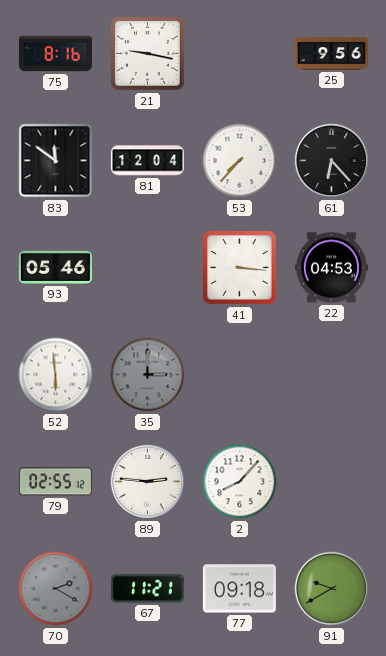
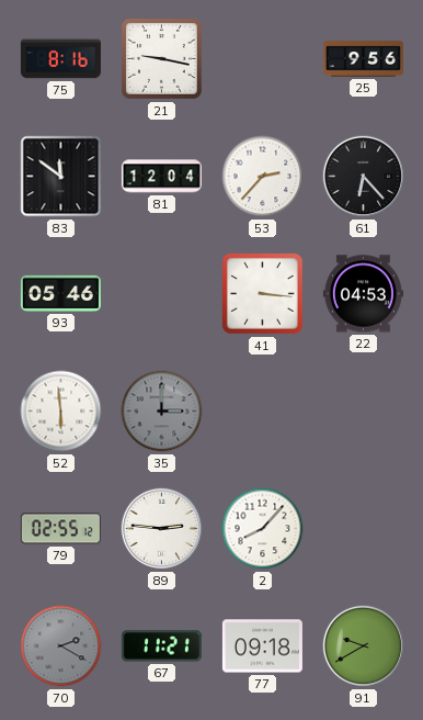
53: 7:37 -> 2:37 (263, 177)
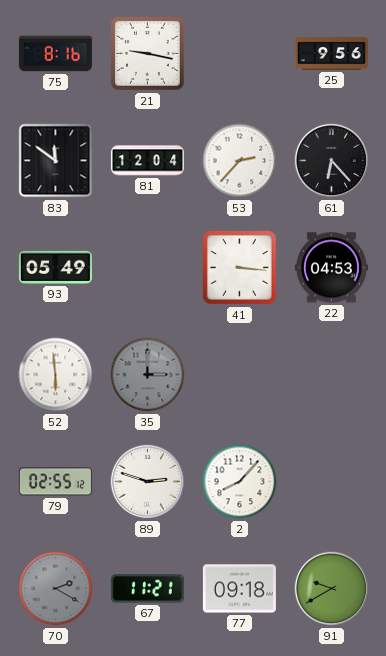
93: 05:46 -> 05:49 (55, 267)
89: 2:46 -> 2:48 (148, 482)
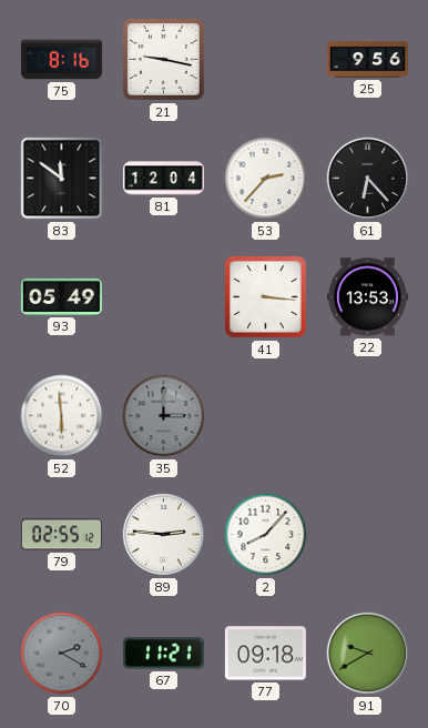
22: 04:53 -> 13:53 (367, 297)
89: 2:48 -> 2:46 (164, 535)
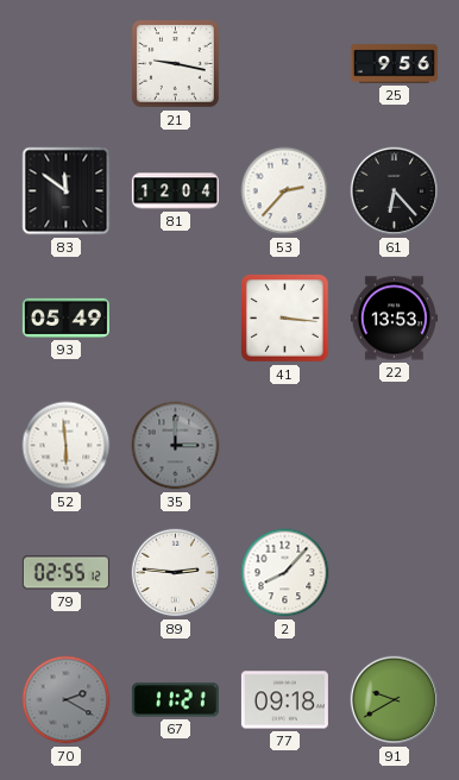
75: 8:16 -> none (61, 60)
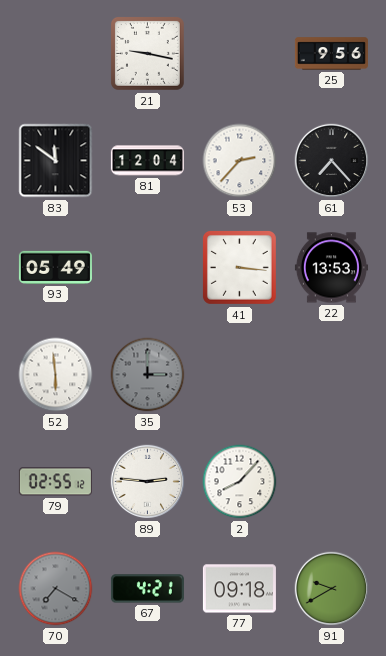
61: 6:23 -> 7:23 (332, 161)
70: 2:20 -> 7:20 (56, 589)
67: 11:21 -> 4:21 (147, 589)
